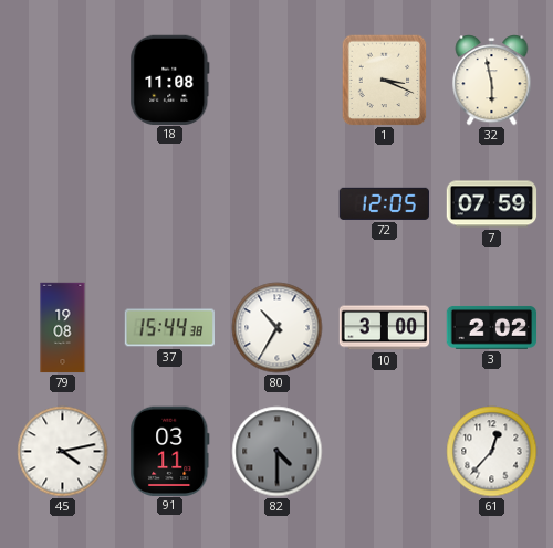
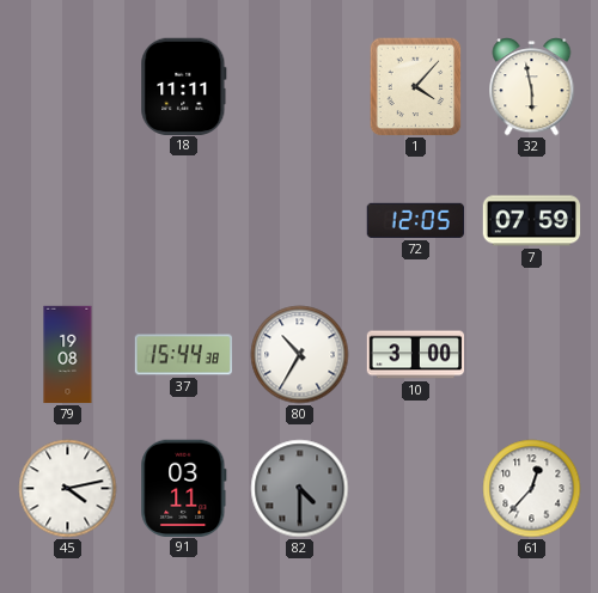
18: 11:08 -> 11:11 (184, 86)
1: 3:19 -> 4:07 (416, 87)
3: 2:02 -> none (492, 327)
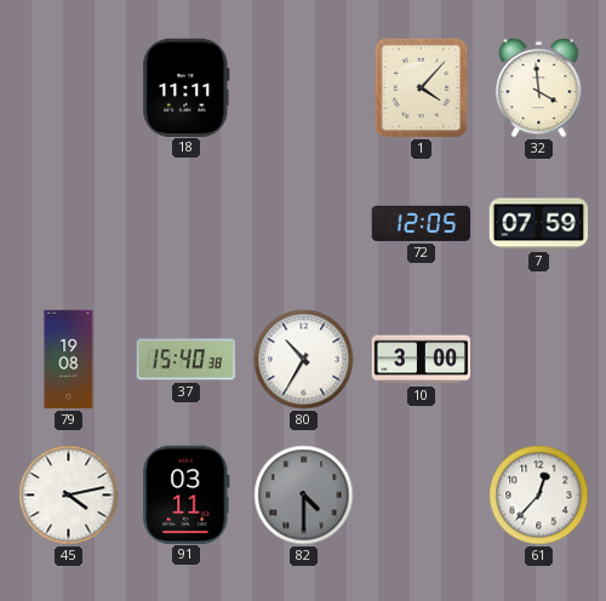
32: 5:58 -> 3:59 (539, 88)
37: 15:44 -> 15:40 (185, 360)
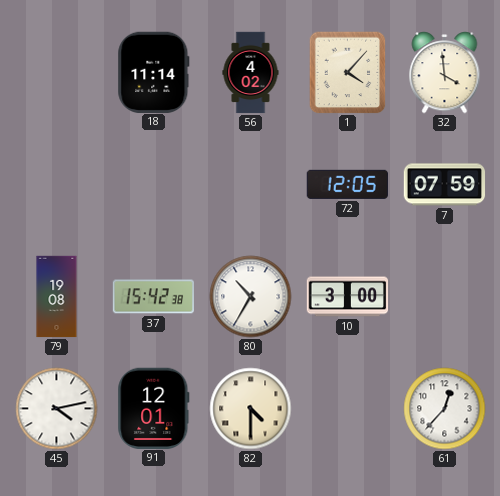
18: 11:11 -> 11:14 (154, 72)
56: none -> 4:02 (251, 73)
37: 15:40 -> 15:42 (153, 297)
91: 03:11 -> 12:01 (154, 408)
82 dial: grey -> cream (251, 409)
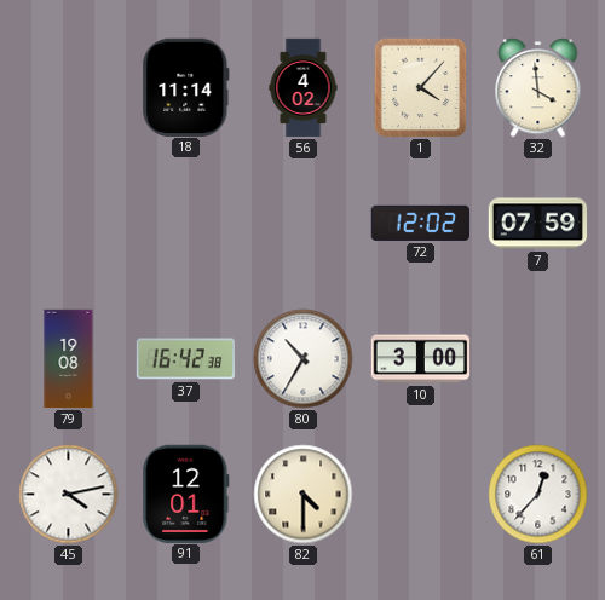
72: 12:05 -> 12:02 (420, 223)
37: 15:42 -> 16:42 (185, 359)
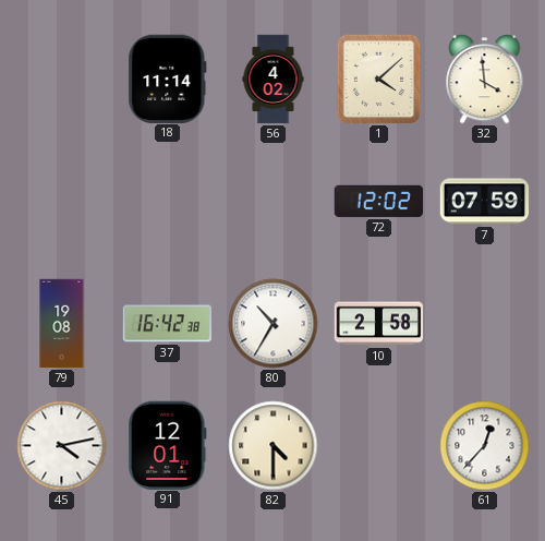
1: 4:07 -> 4:08 (379, 80)
10: 3:00 -> 2:58 (379, 324)
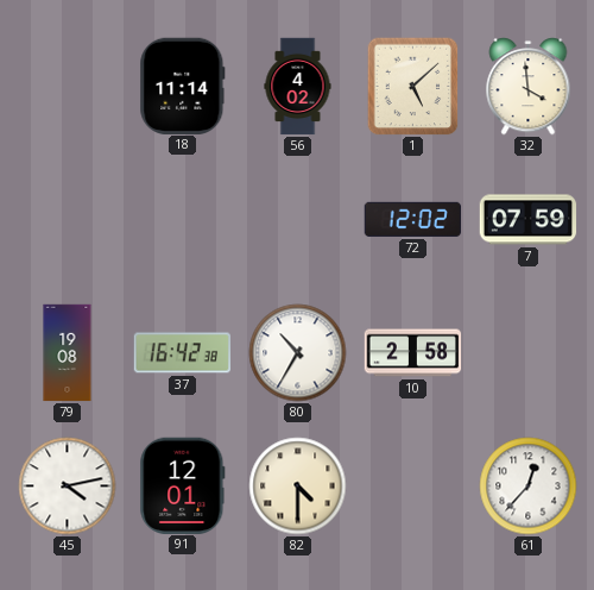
1: 4:08 -> 5:08 (413, 87)
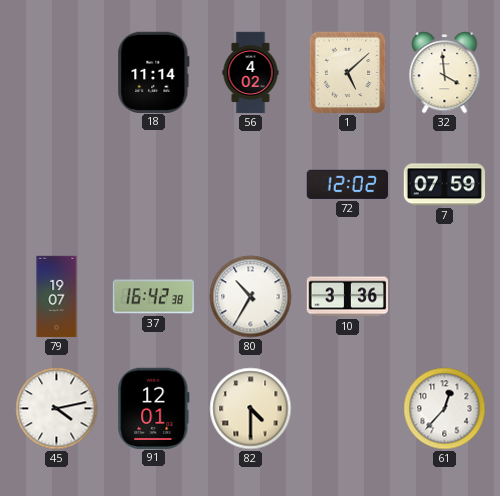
79: 19:08 -> 19:07 (57, 297)
10: 2:58 -> 3:36 (348, 297)
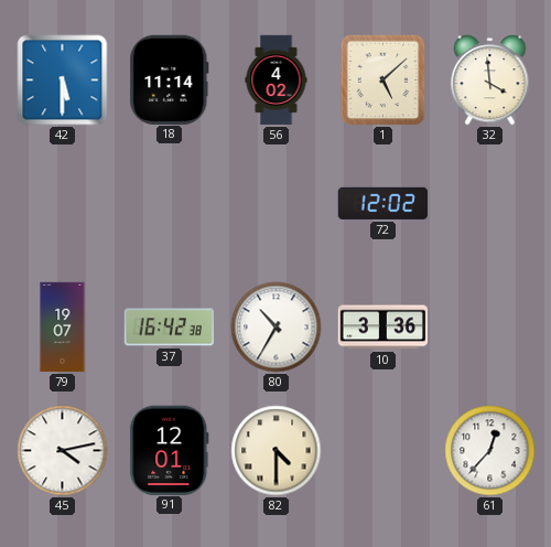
42: none -> 5:30 (63, 81)
7: 07:59 -> none (445, 185)
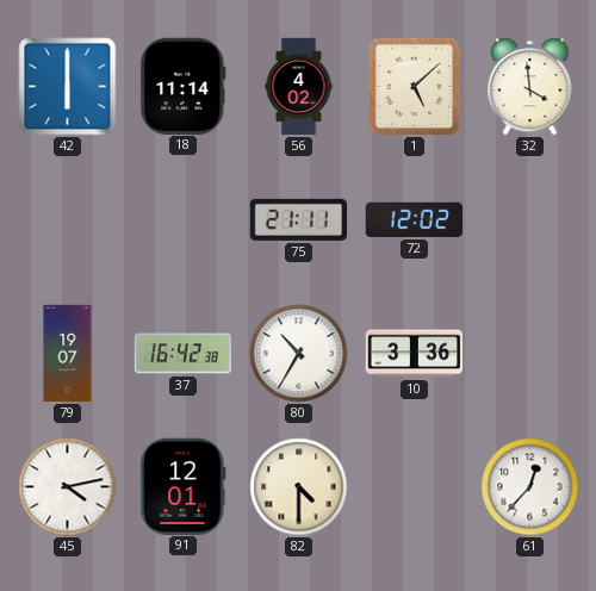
42: 5:30 -> 6:00 (68, 87)
75: none -> 21:11 (298, 219)
